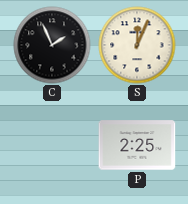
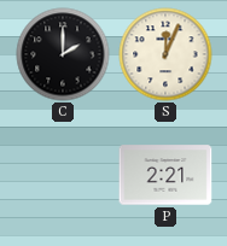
C: 1:56 -> 2:00 (63, 54)
P: 2:25 -> 2:21 (165, 175)
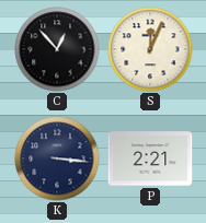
C: 2:00 -> 12:53 (57, 49)
K: none -> 3:16 (57, 159)
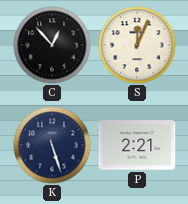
K: 3:16 -> 5:27 (52, 145)
